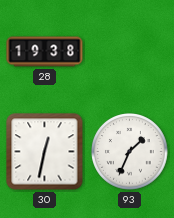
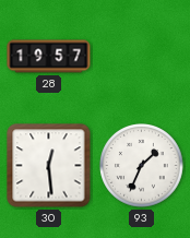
28: 19:38 -> 19:57 (49, 57)
30: 12:32 -> 12:29 (49, 166)
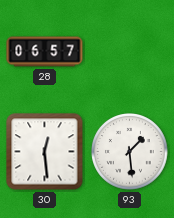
28: 19:57 -> 06:57 (45, 52)
93: 1:34 -> 1:29 (130, 152)
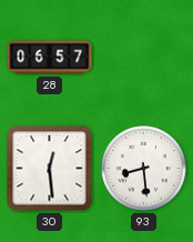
93: 1:29 -> 8:29 (144, 169)
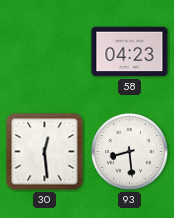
28: 06:57 -> none (50, 58)
58: none -> 04:23 (130, 52)
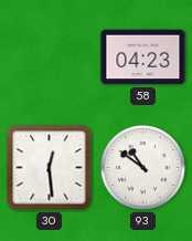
93: 8:29 -> 10:51 (143, 168)
